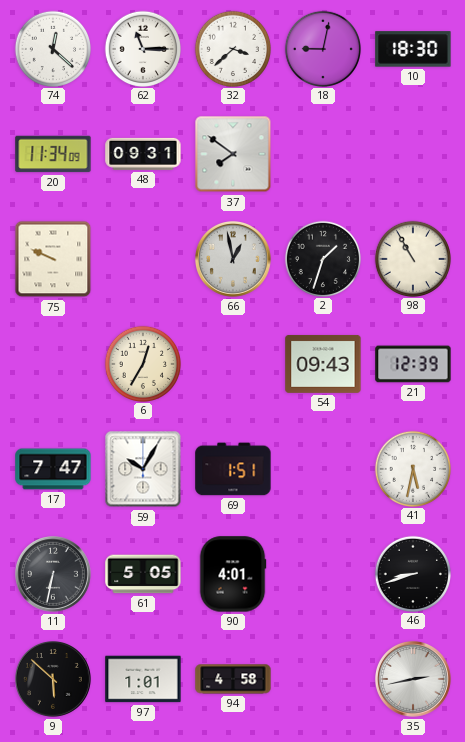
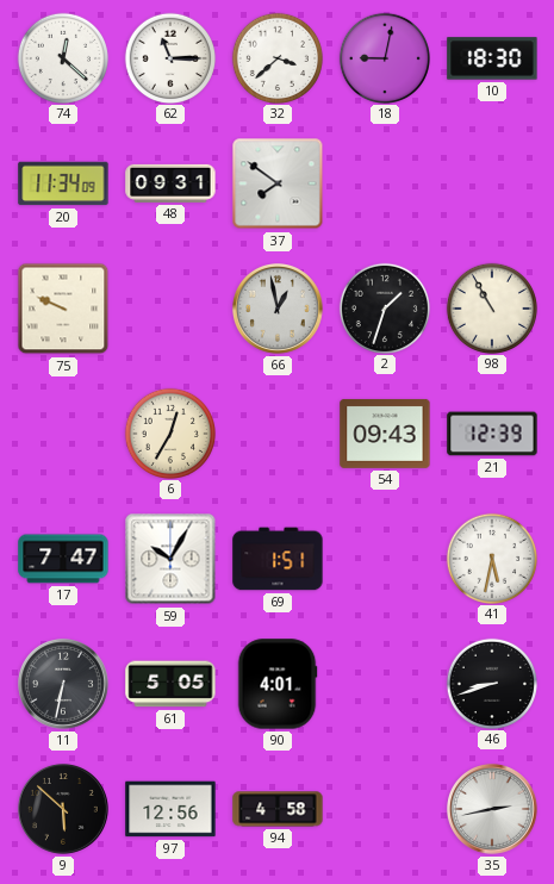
97: 1:01 -> 12:56 (170, 809)
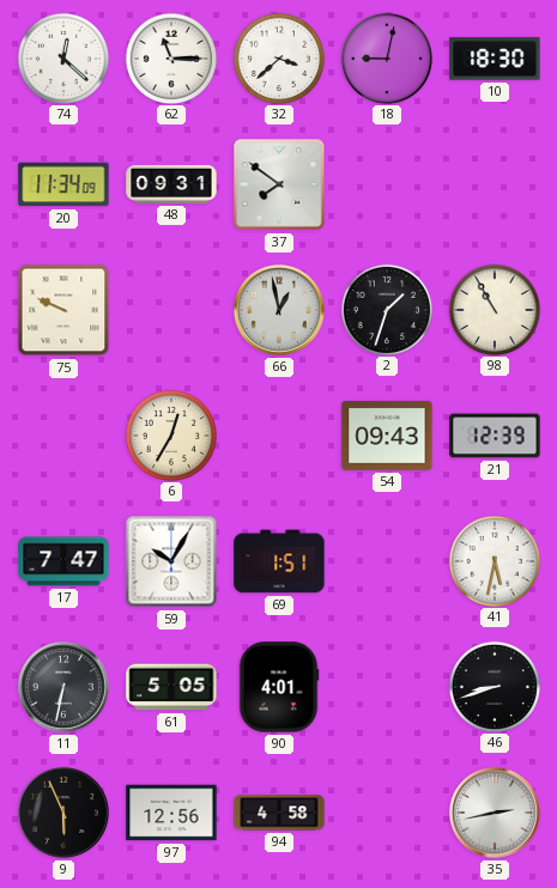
9: 5:52 -> 5:56 (65, 814)
